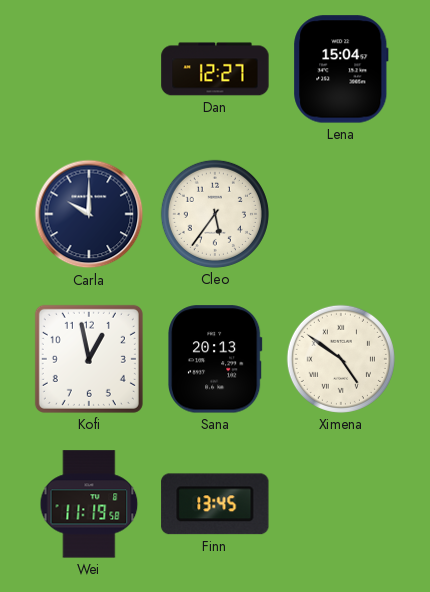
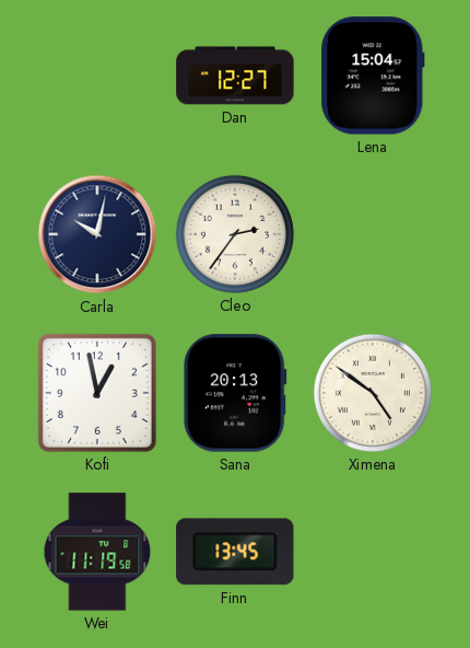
Carla: 10:00 -> 10:02 (97, 234)
Cleo: 5:36 -> 2:36 (235, 234)
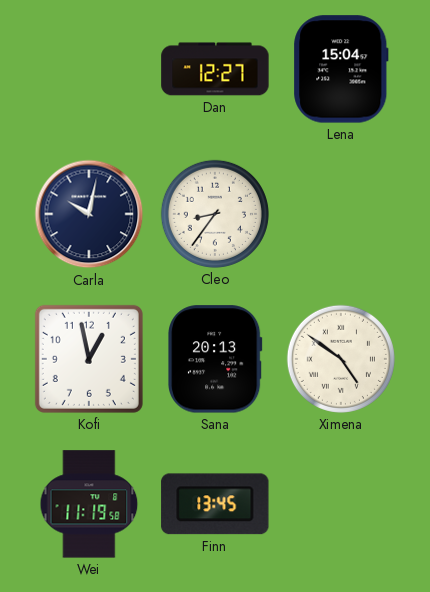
Cleo: 2:36 -> 8:36 (215, 214)
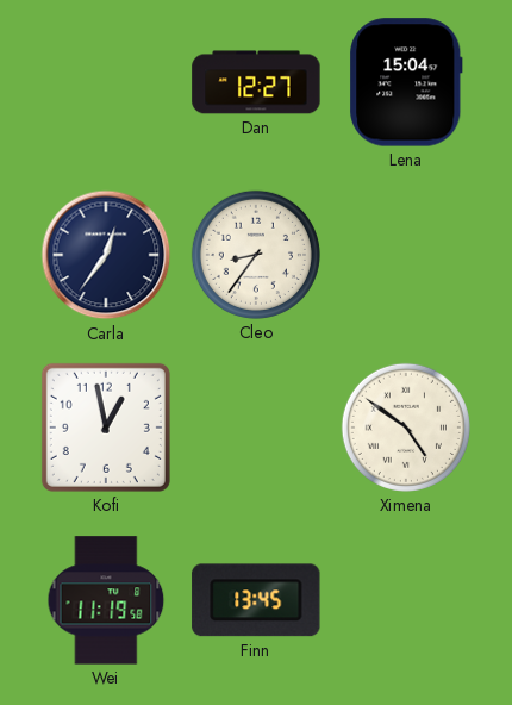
Carla: 10:02 -> 12:36 (106, 255)
Sana: 20:13 -> none (215, 359)
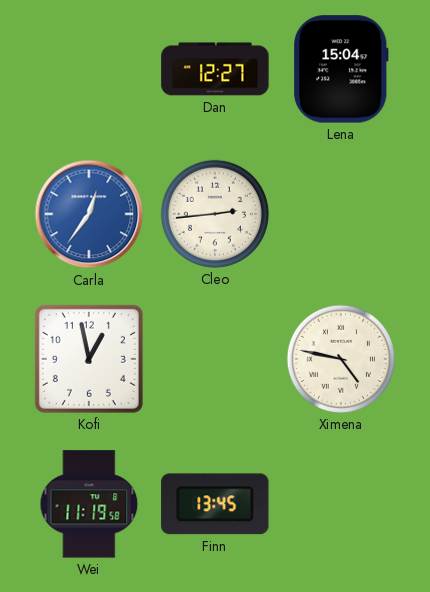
Carla dial: navy -> blue (89, 214)
Cleo: 8:36 -> 2:44 (215, 214)
Ximena: 4:51 -> 4:47 (341, 359)
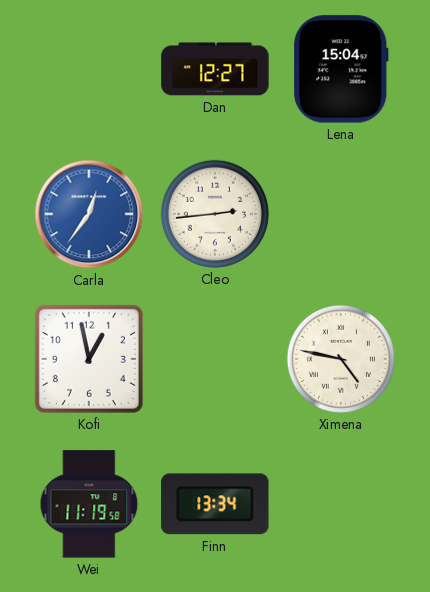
Finn: 13:45 -> 13:34 (215, 504)
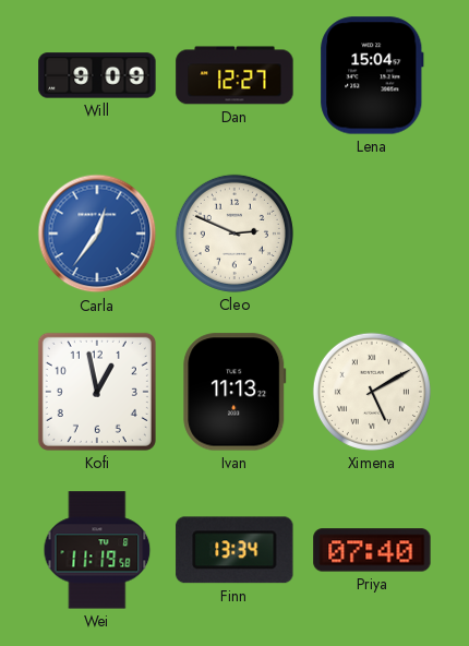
Will: none -> 9:09 (97, 75)
Cleo: 2:44 -> 2:49 (234, 234)
Ivan: none -> 11:13 (234, 392)
Ximena: 4:47 -> 5:10 (372, 392)
Priya: none -> 07:40 (372, 550)
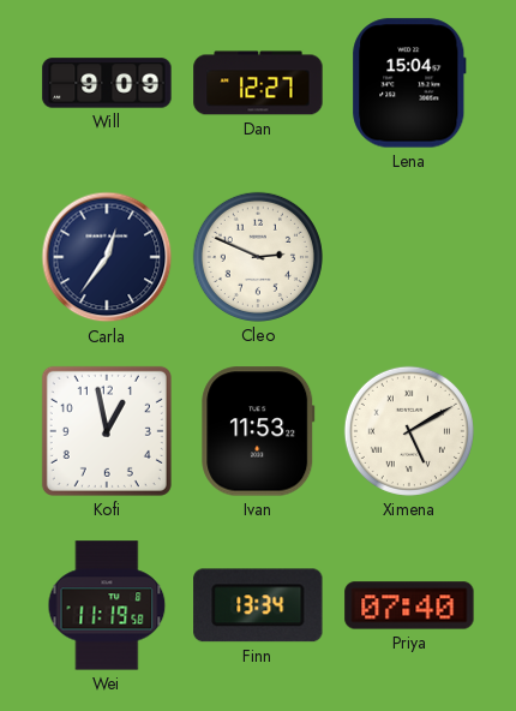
Carla dial: blue -> navy (107, 257)
Ivan: 11:13 -> 11:53 (258, 431)
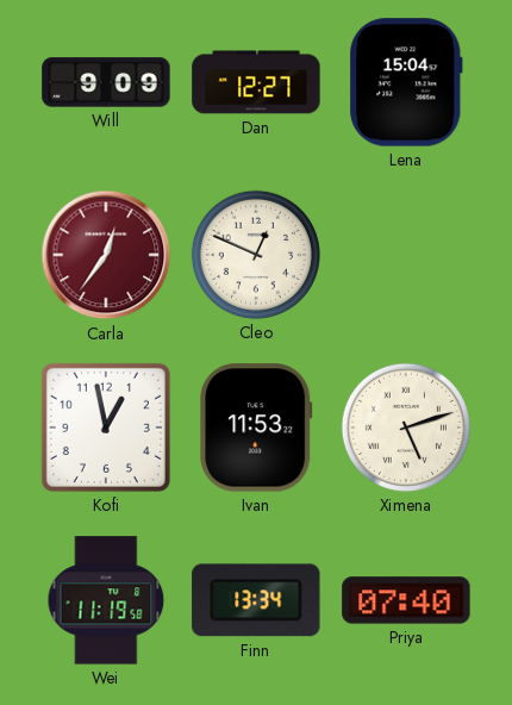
Carla dial: navy -> burgundy (106, 255)
Cleo: 2:49 -> 12:49 (256, 255)
Ximena: 5:10 -> 5:12 (406, 428)
